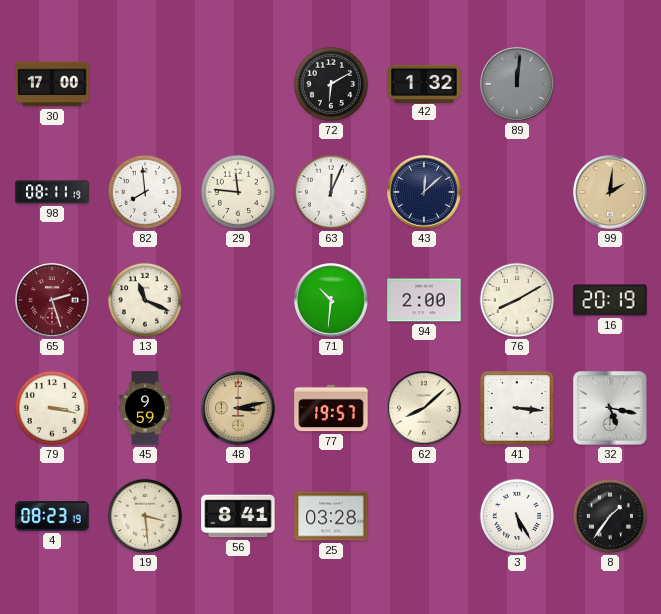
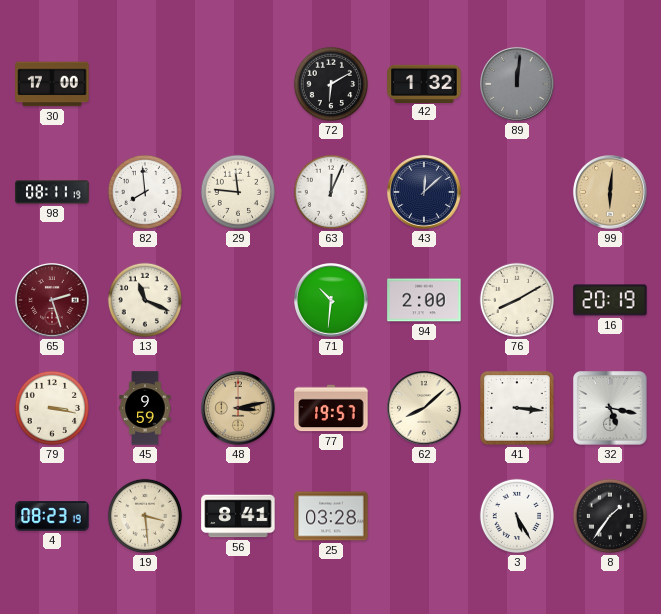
99: 2:01 -> 6:01 (610, 192)
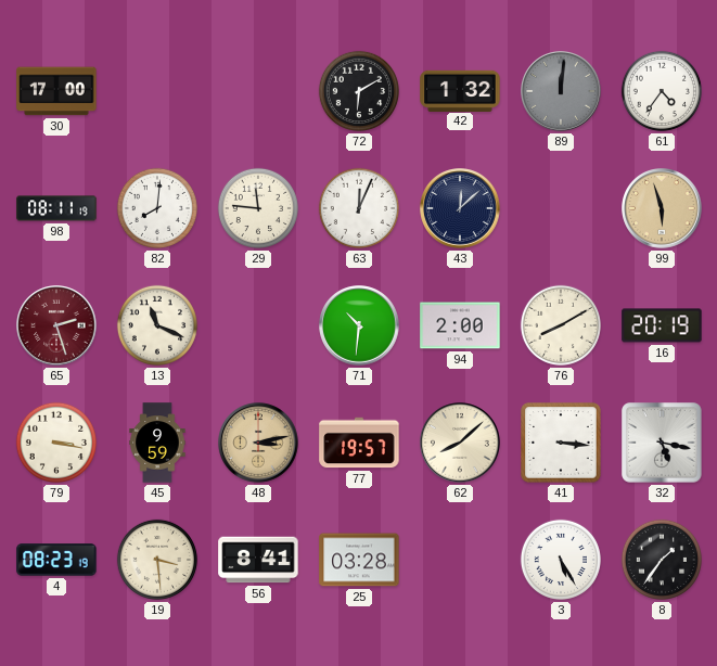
61: none -> 4:36 (662, 91)
82: 7:59 -> 8:01 (157, 208)
99: 6:01 -> 5:57 (662, 208)
